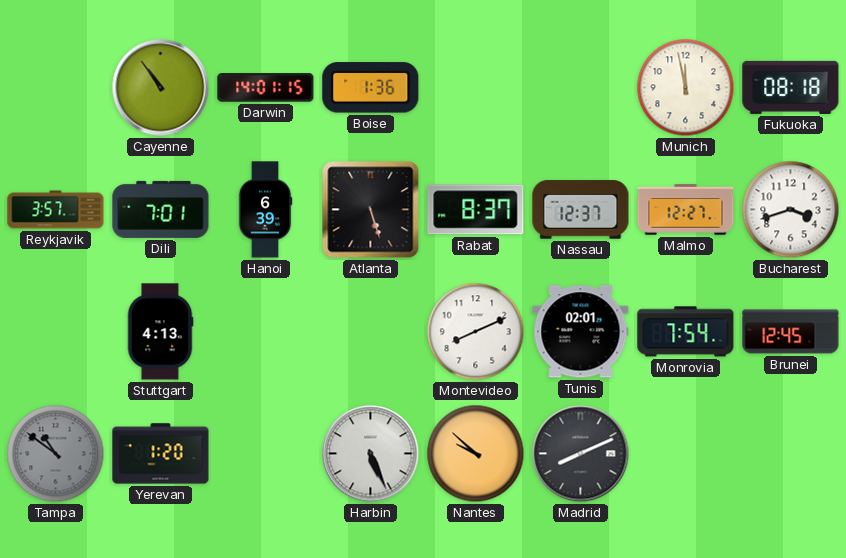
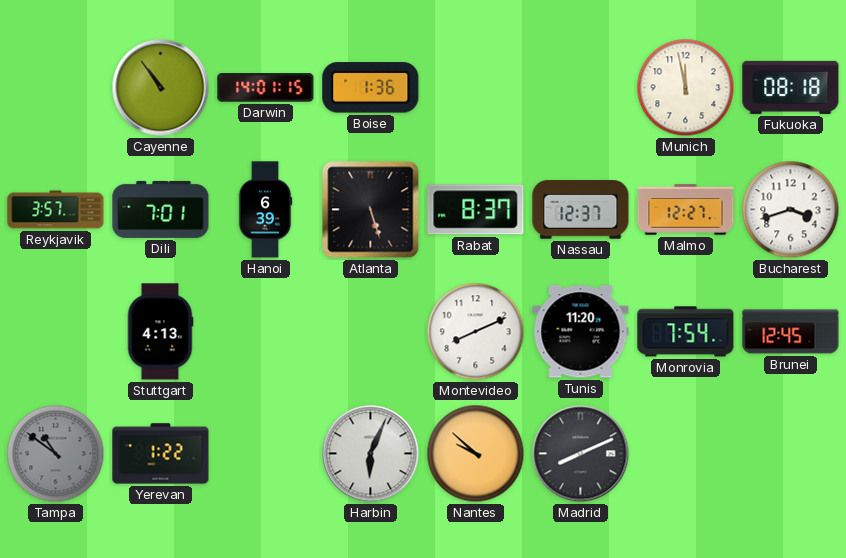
Tunis: 02:01 -> 11:20 (581, 332)
Yerevan: 1:20 -> 1:22 (161, 454)
Harbin: 5:26 -> 6:04 (371, 454)
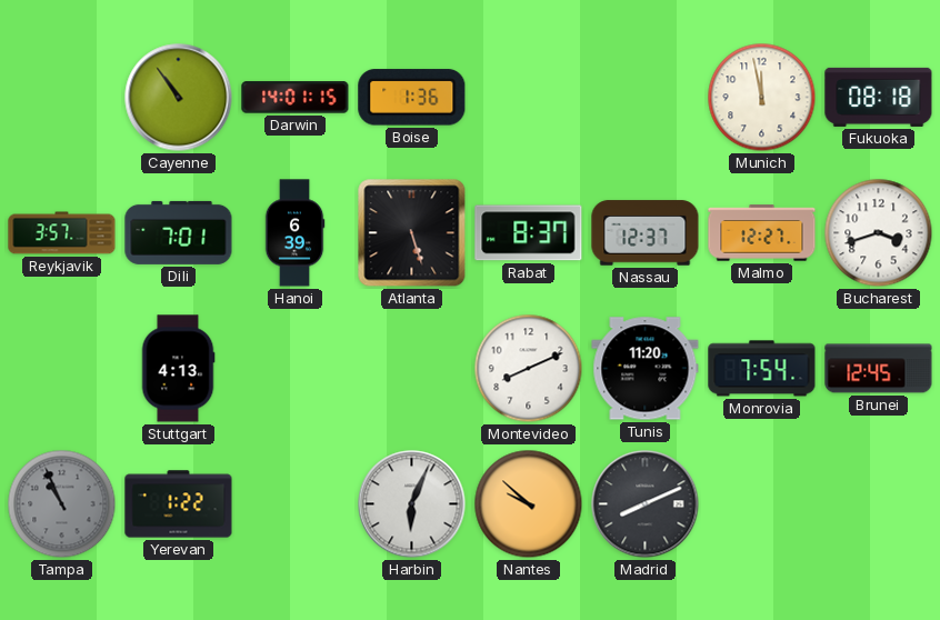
Tampa: 10:51 -> 10:56 (62, 504)
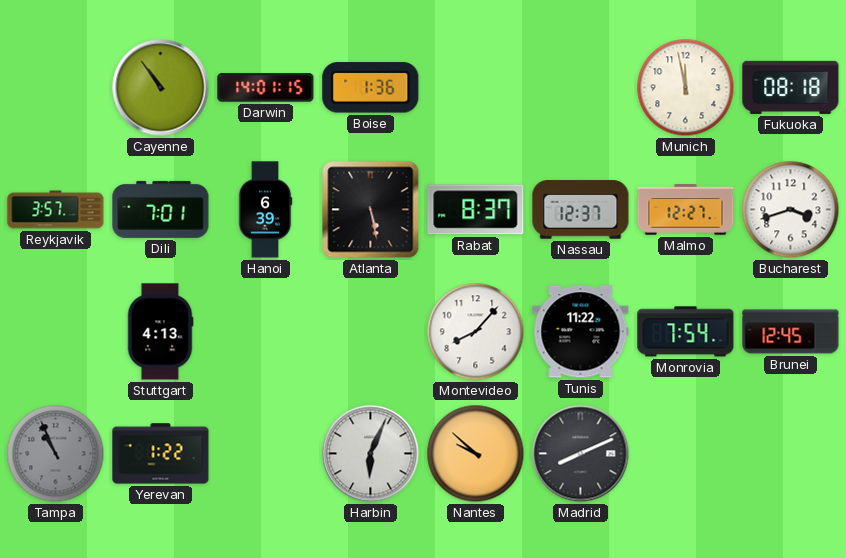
Atlanta: 5:27 -> 5:28 (371, 210)
Montevideo: 8:11 -> 8:07 (476, 332)
Tunis: 11:20 -> 11:22 (581, 332)
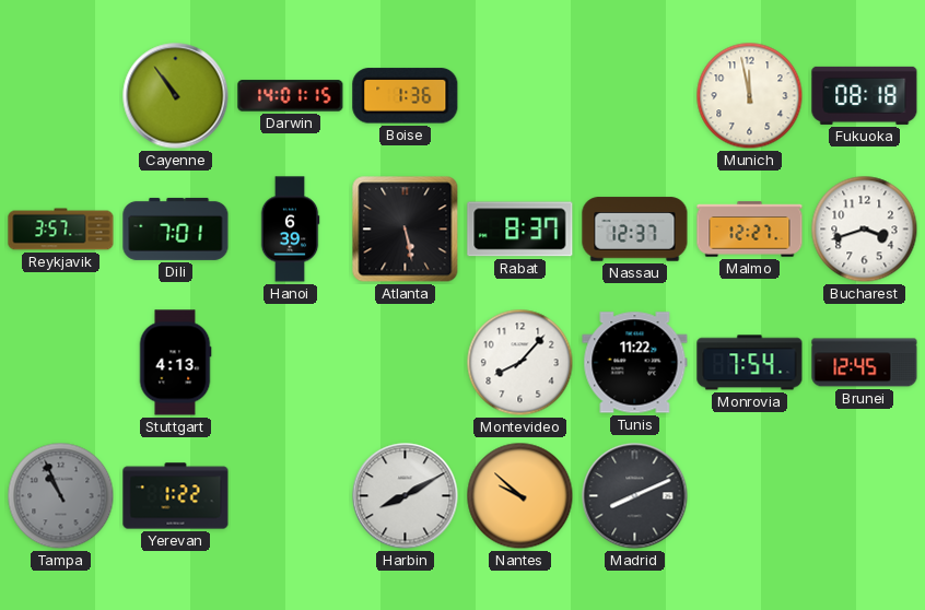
Harbin: 6:04 -> 8:10 (406, 496)
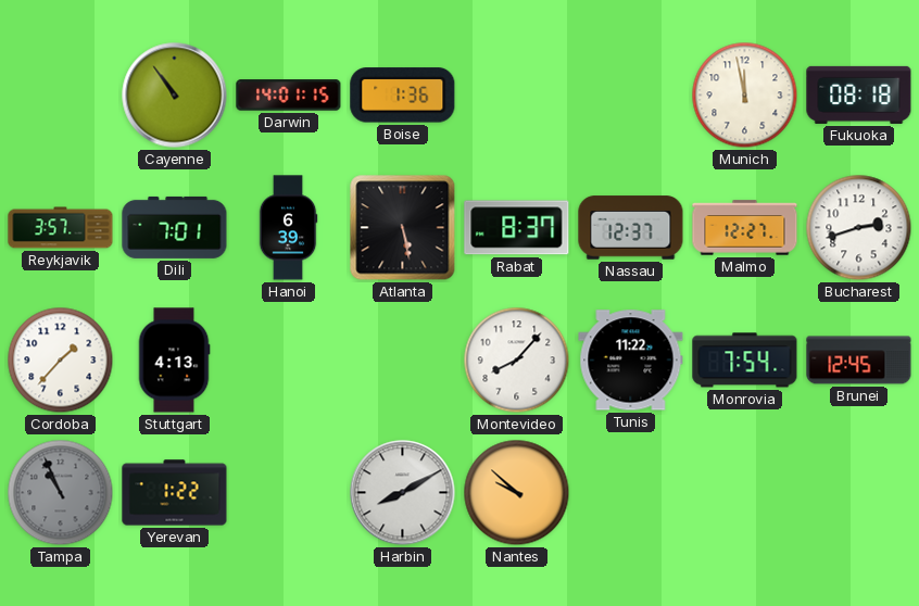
Bucharest: 3:42 -> 2:42 (859, 228)
Cordoba: none -> 1:37 (61, 361)
Madrid: 8:11 -> none (635, 496)
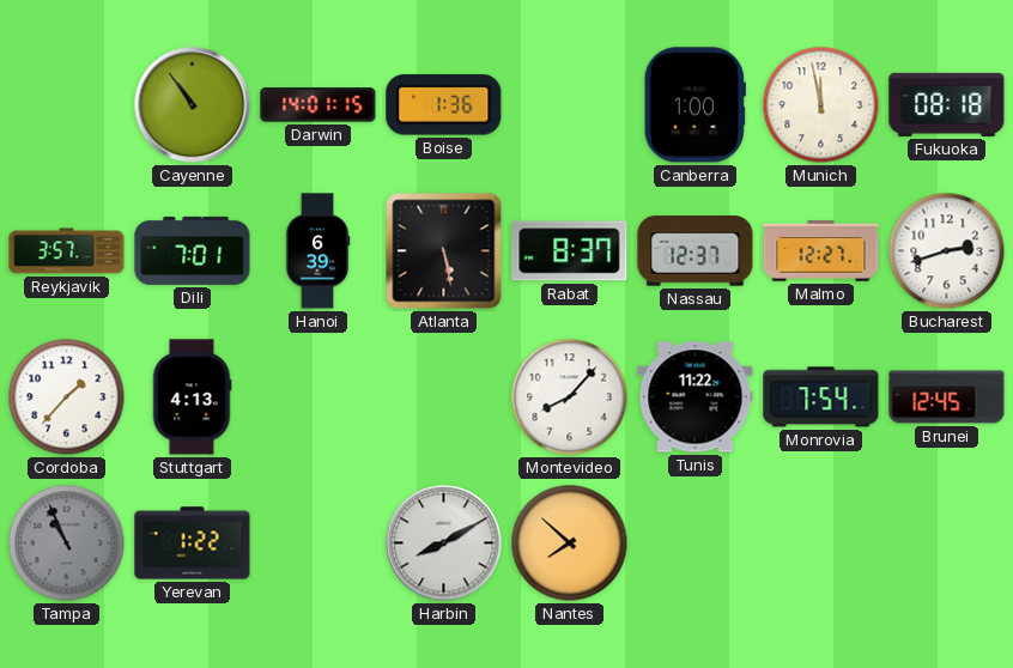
Canberra: none -> 1:00 (694, 105)
Nantes: 9:52 -> 7:52 (570, 543)
